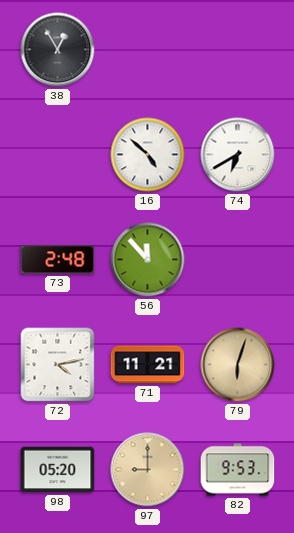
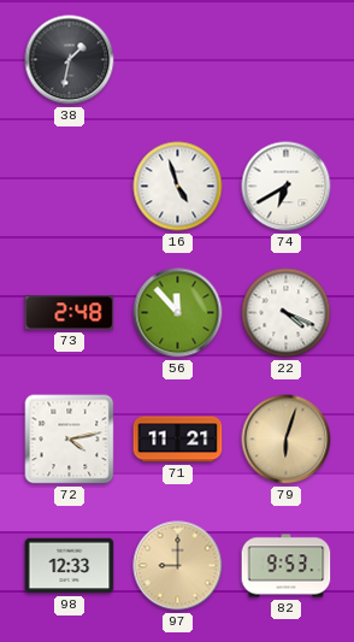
38: 12:55 -> 1:32 (70, 60)
16: 4:52 -> 4:57 (178, 187)
22: none -> 4:19 (287, 313)
98: 05:20 -> 12:33 (70, 566)
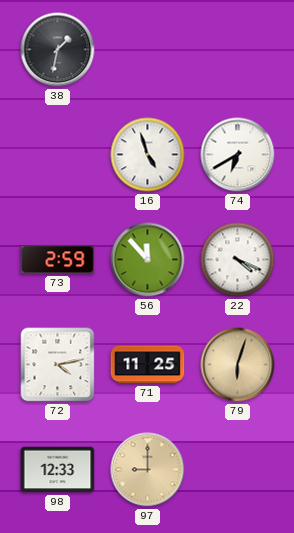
73: 2:48 -> 2:59 (58, 260)
71: 11:21 -> 11:25 (148, 365)
82: 9:53 -> none (287, 566)
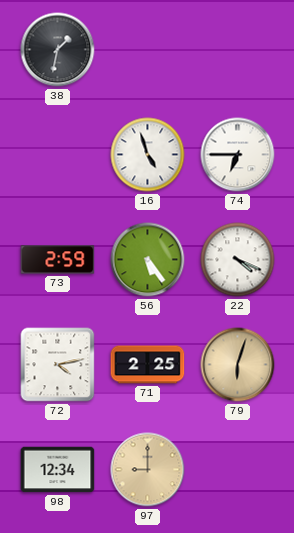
74: 6:40 -> 6:45 (238, 155)
56: 11:53 -> 5:24 (148, 260)
71: 11:25 -> 2:25 (148, 365)
98: 12:33 -> 12:34 (58, 470)
